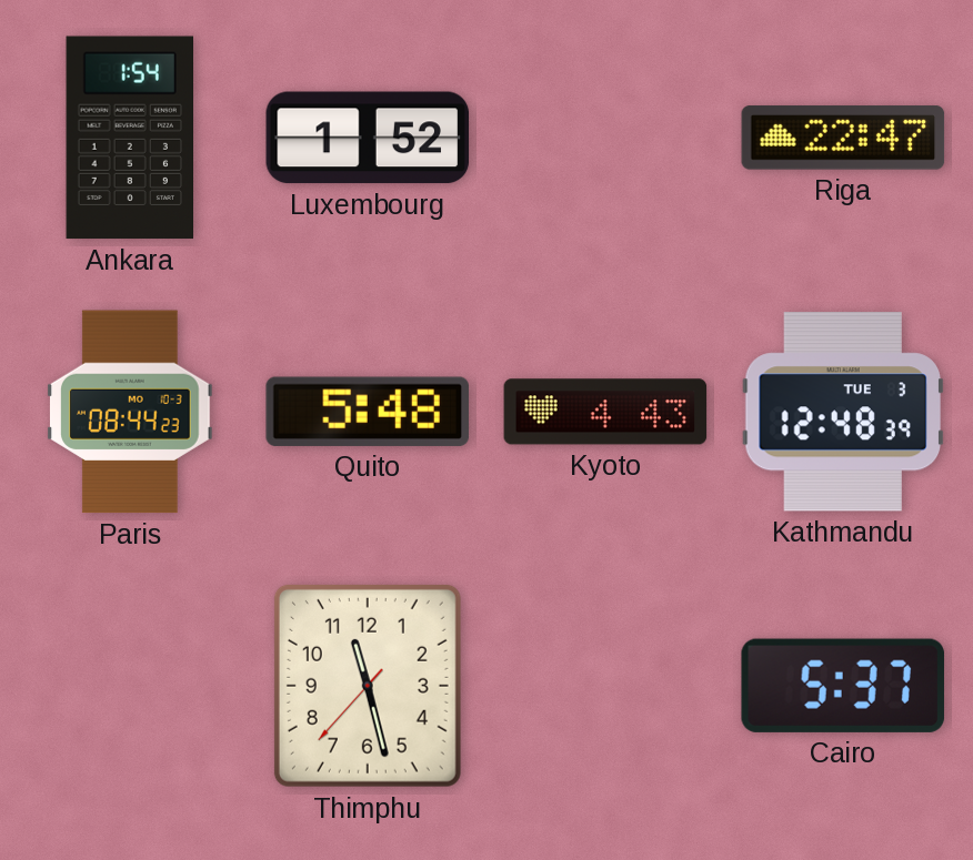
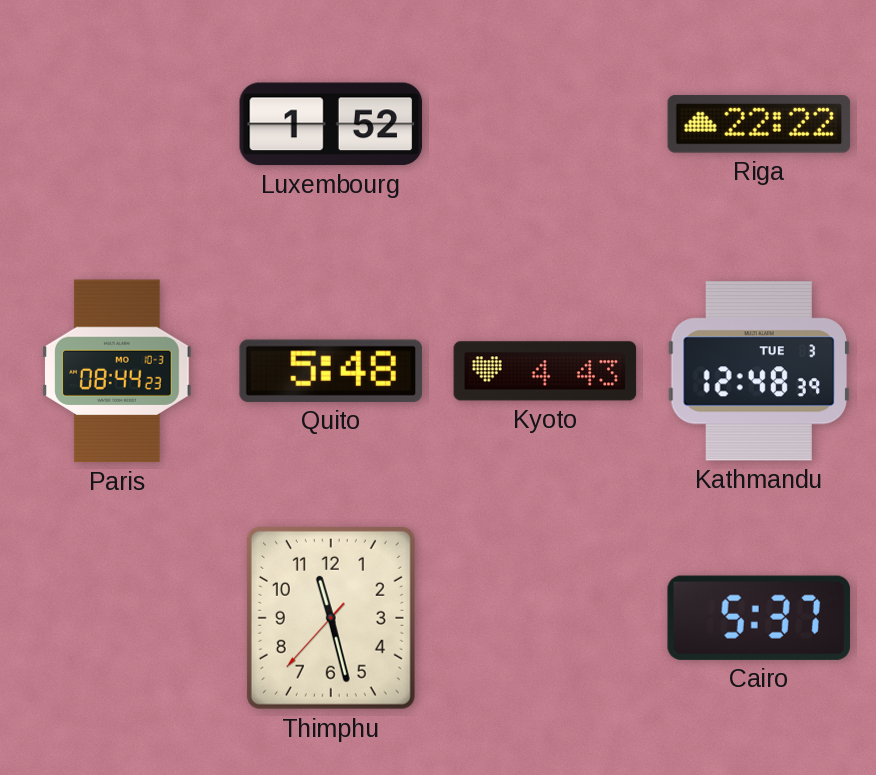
Ankara: 1:54 -> none (129, 138)
Riga: 22:47 -> 22:22 (759, 124)
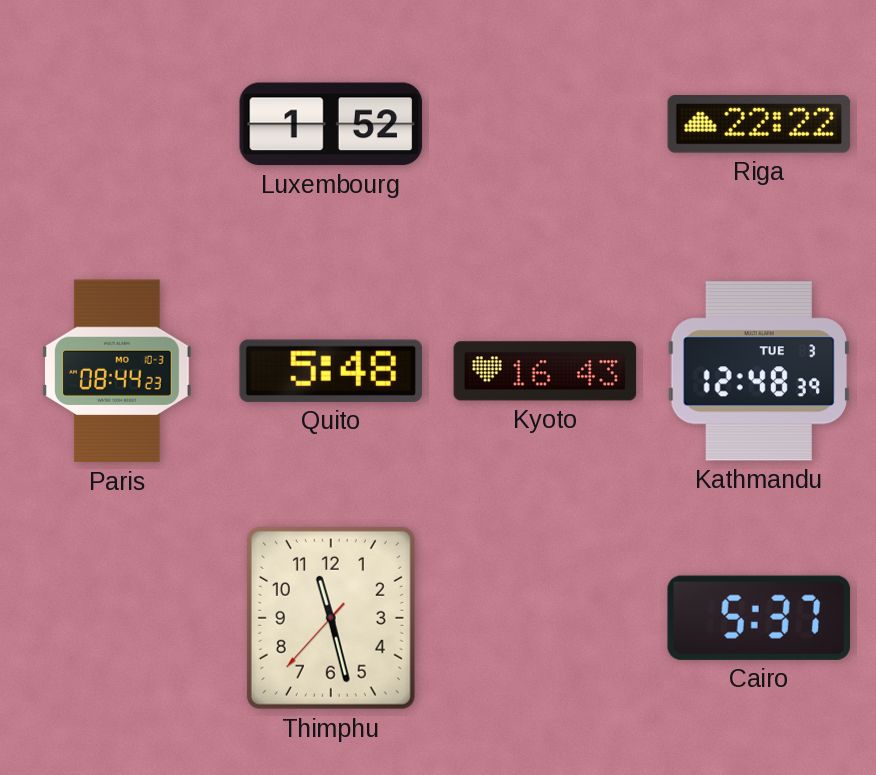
Kyoto: 4:43 -> 16:43 (545, 371)
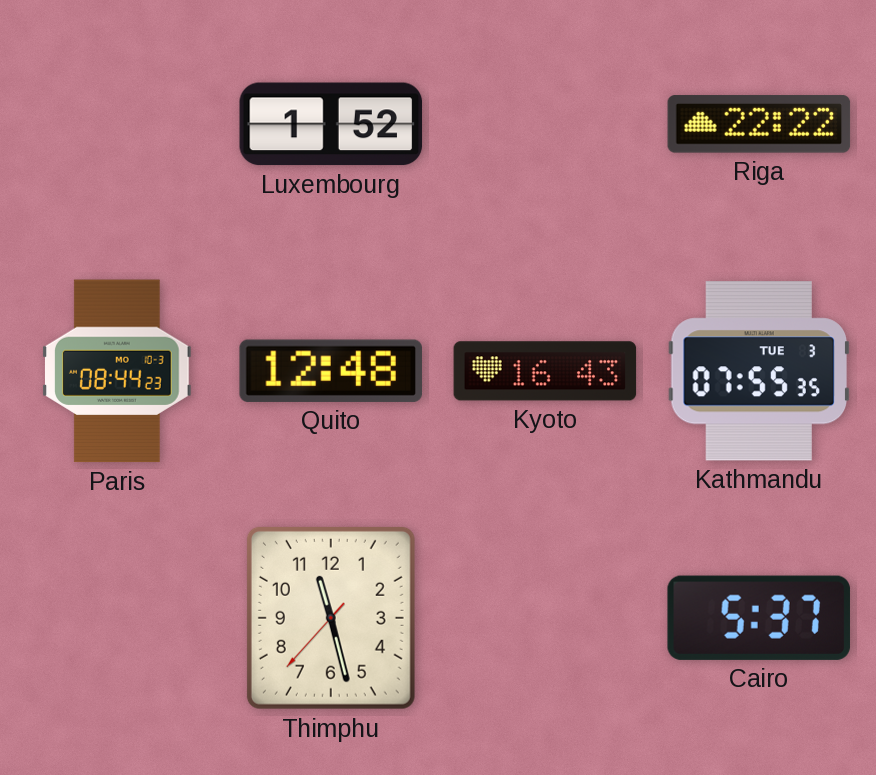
Quito: 5:48 -> 12:48 (331, 371)
Kathmandu: 12:48 -> 07:55 (759, 371)
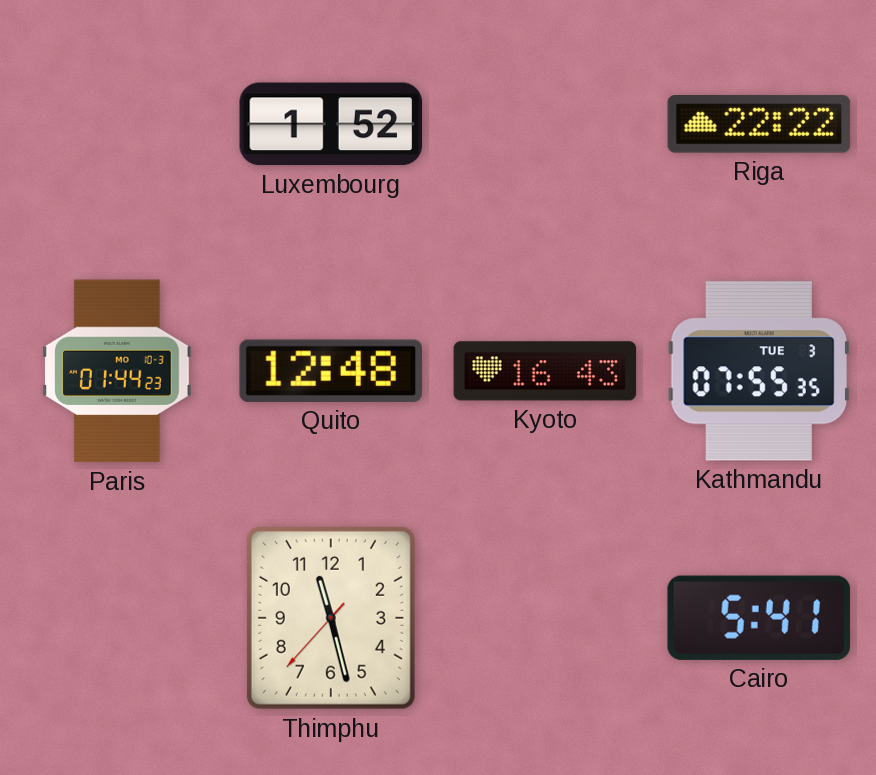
Paris: 08:44 -> 01:44 (118, 371)
Cairo: 5:37 -> 5:41 (759, 618)
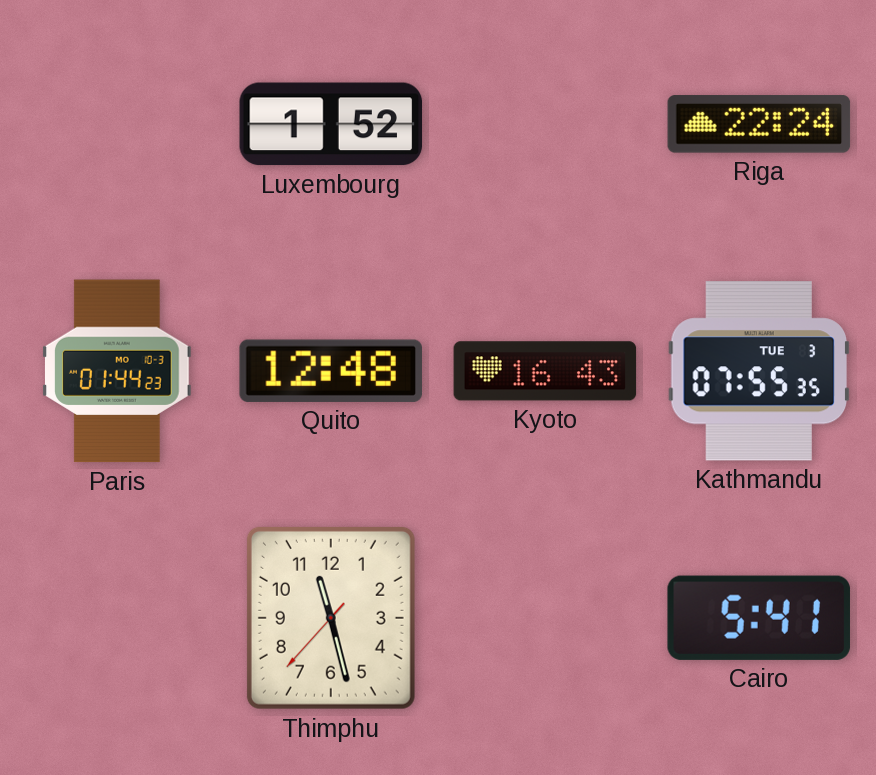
Riga: 22:22 -> 22:24 (759, 124)
